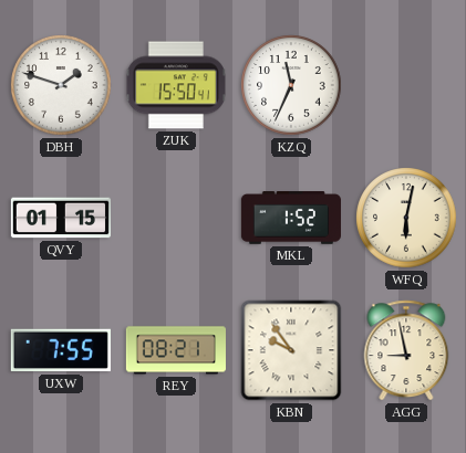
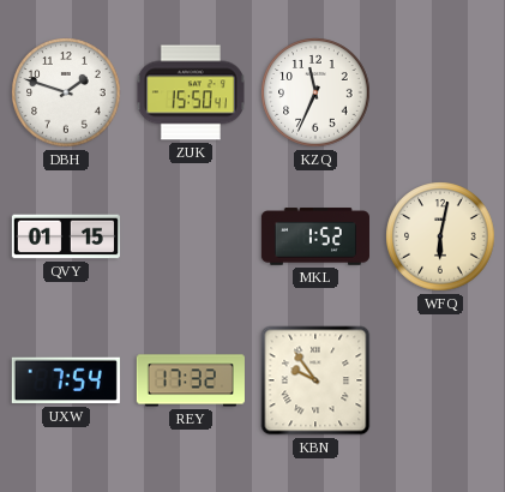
UXW: 7:55 -> 7:54 (66, 380)
REY: 08:21 -> 17:32 (191, 380)
AGG: 8:58 -> none (406, 350)
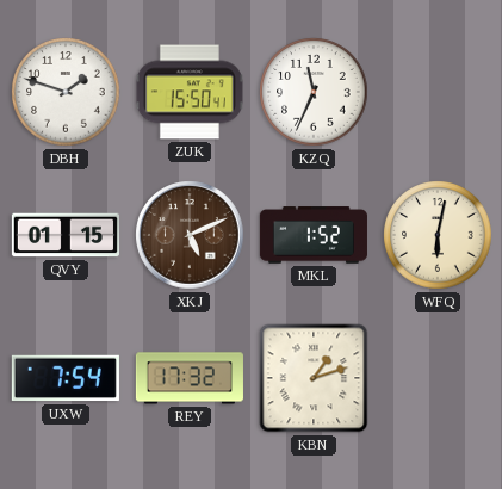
XKJ: none -> 5:11 (190, 235)
KBN: 9:54 -> 1:12 (314, 378)
